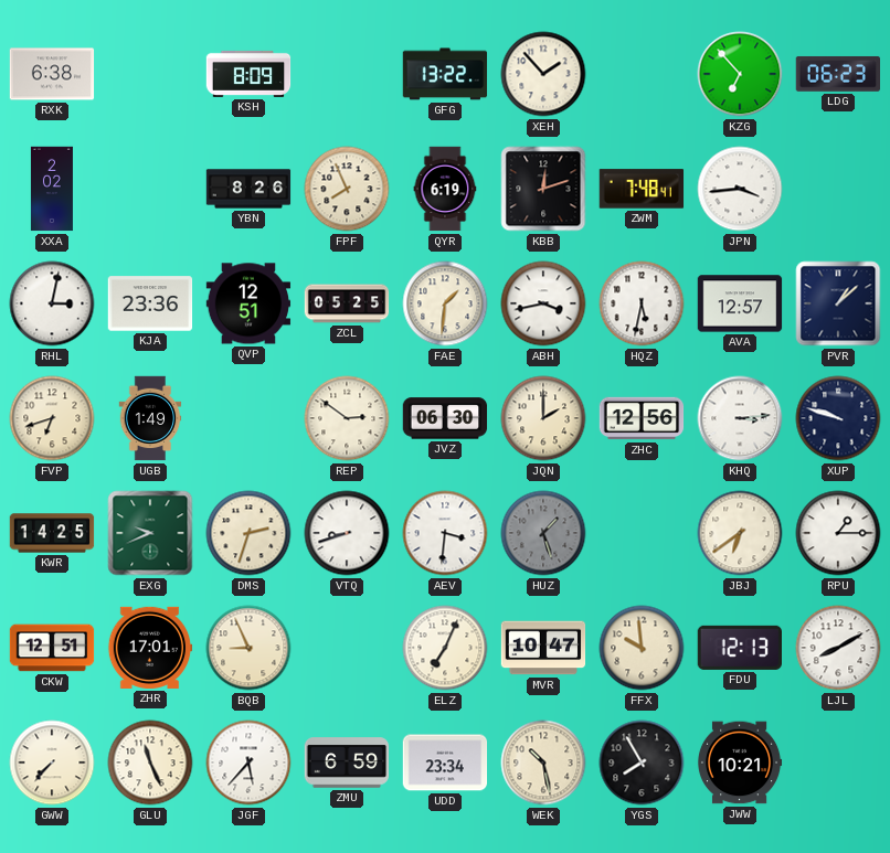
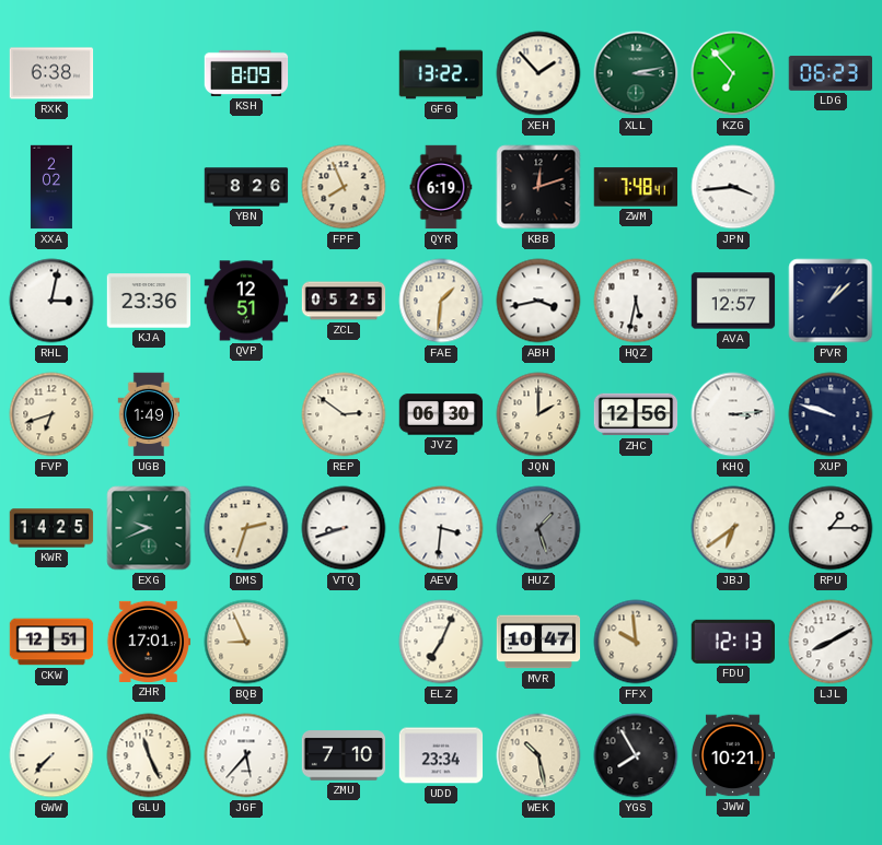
XLL: none -> 3:13 (636, 73)
ZMU: 6:59 -> 7:10 (344, 755)
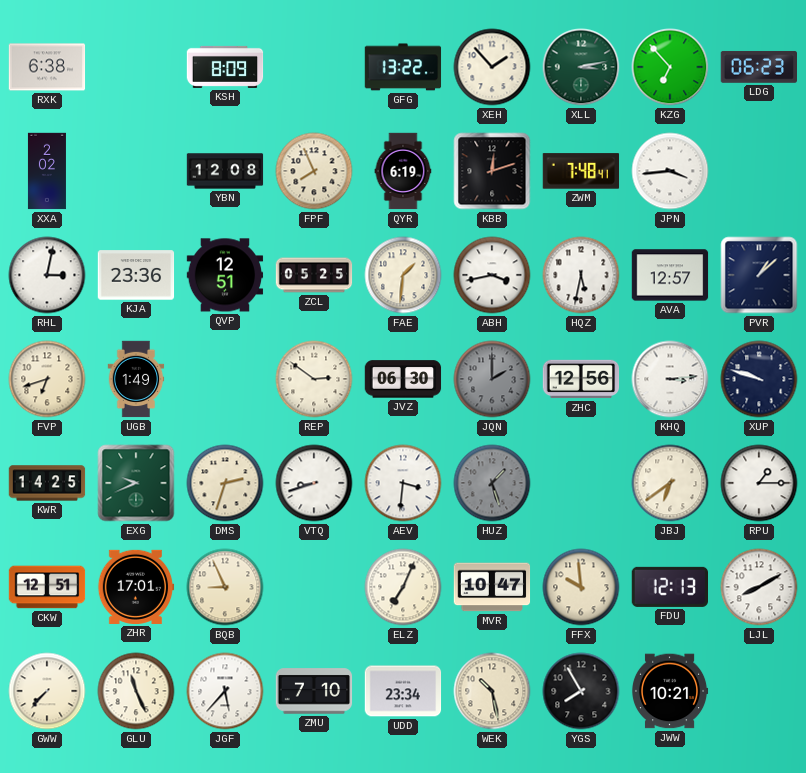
YBN: 8:26 -> 12:08 (225, 171)
JQN dial: cream -> grey (492, 379)
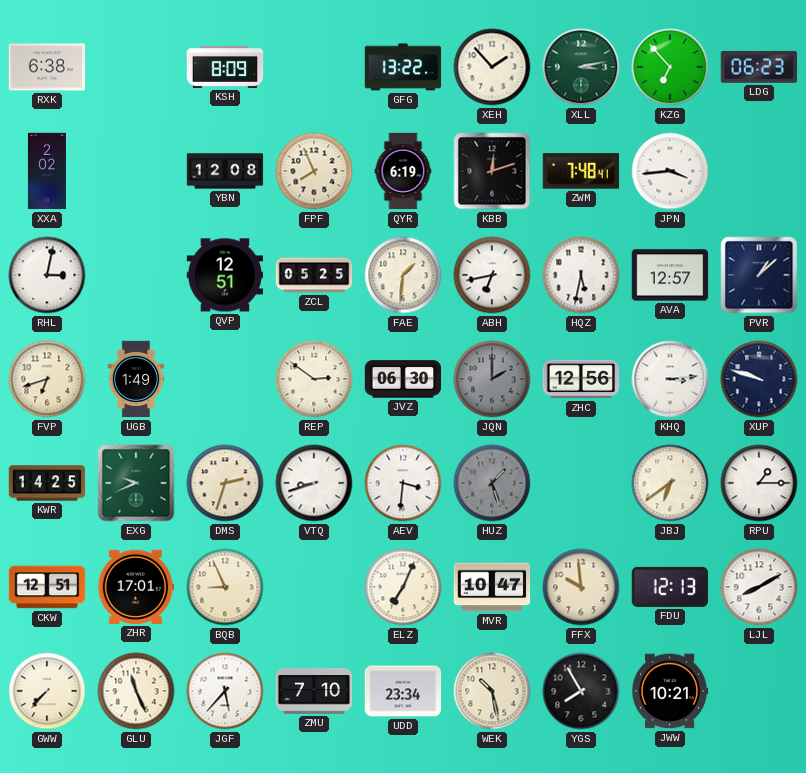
KJA: 23:36 -> none (136, 275)
ABH: 3:43 -> 6:43 (492, 275)
